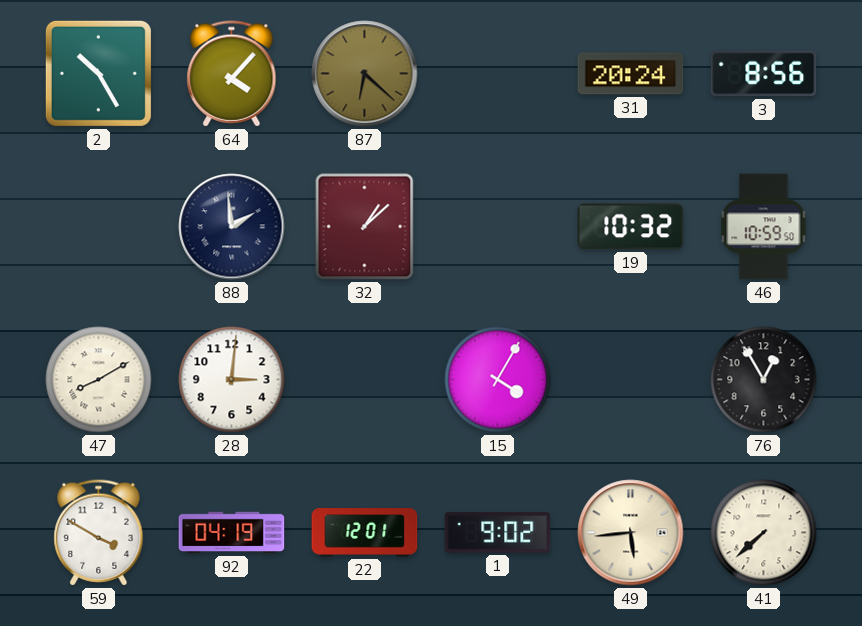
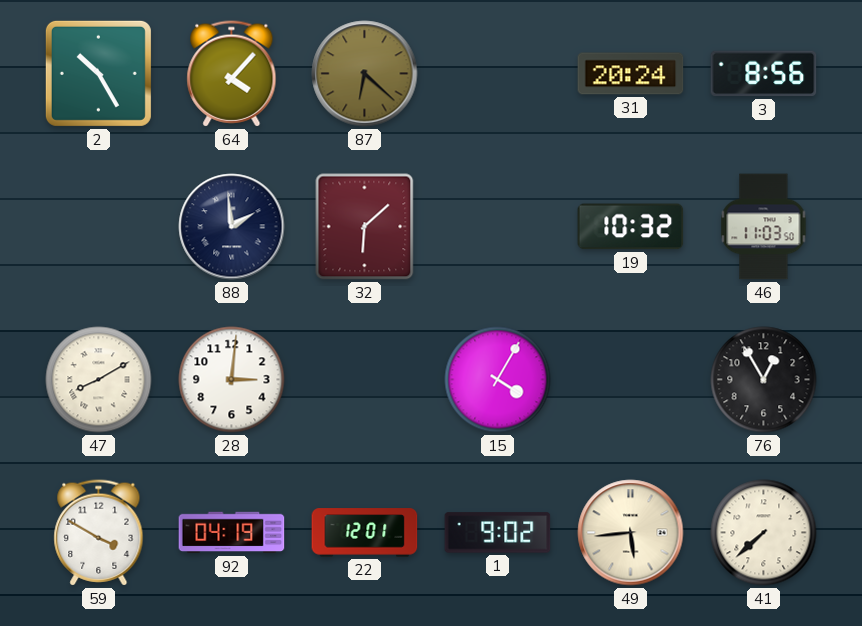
32: 1:08 -> 6:08 (365, 227)
46: 10:59 -> 11:03 (764, 227)
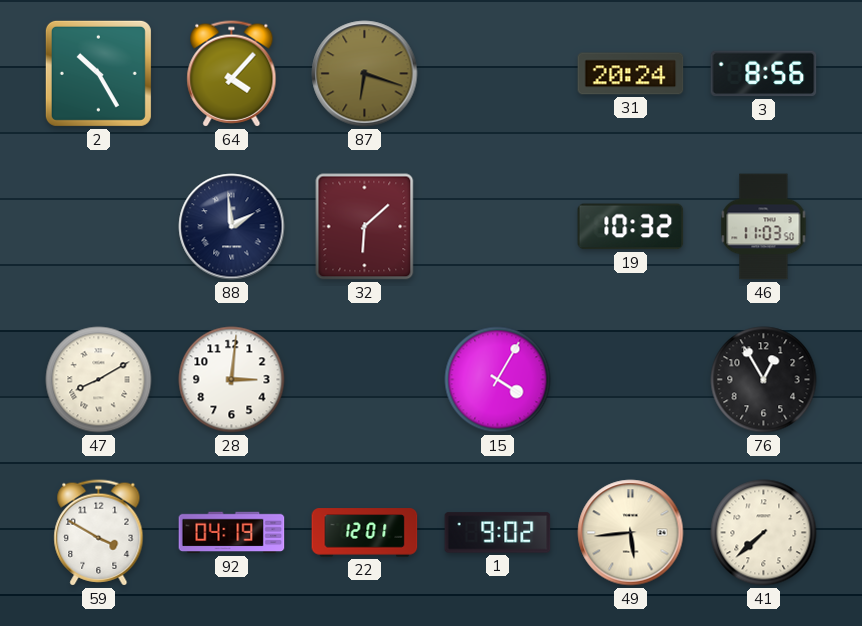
87: 6:22 -> 6:18 (365, 74)
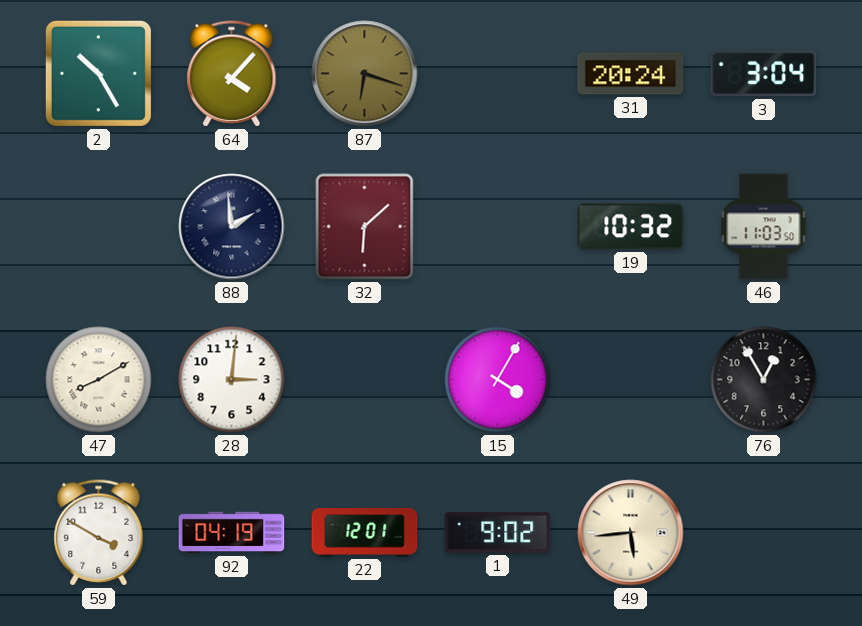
3: 8:56 -> 3:04 (764, 74)
41: 7:38 -> none (764, 533)
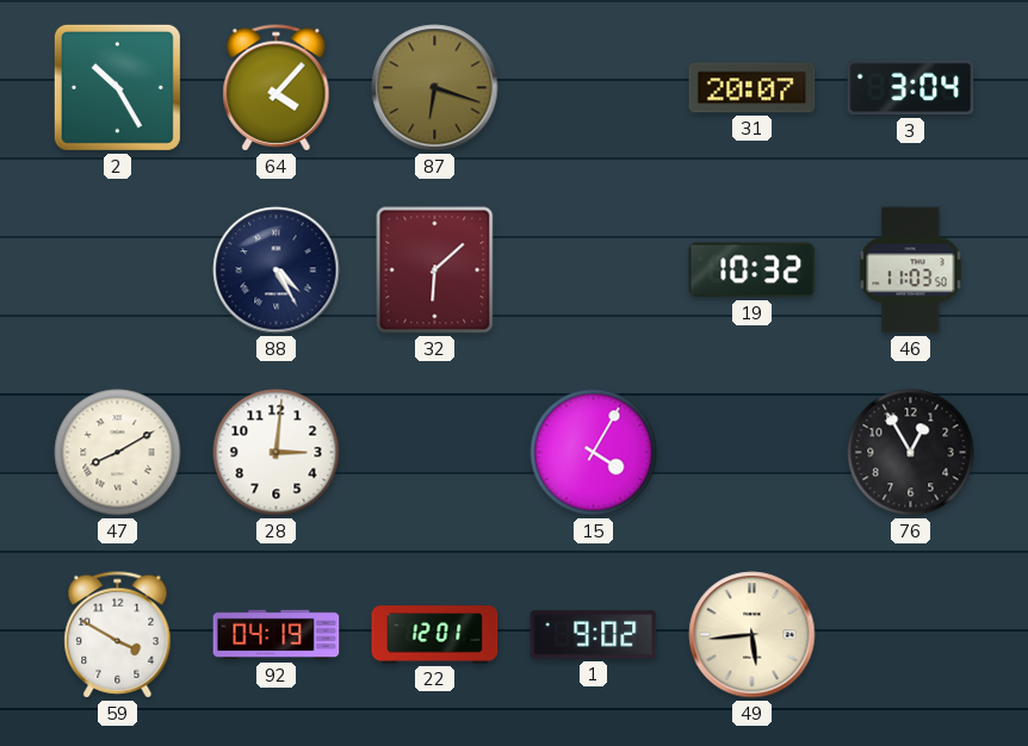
31: 20:24 -> 20:07 (753, 88)
88: 1:59 -> 4:25 (277, 271)
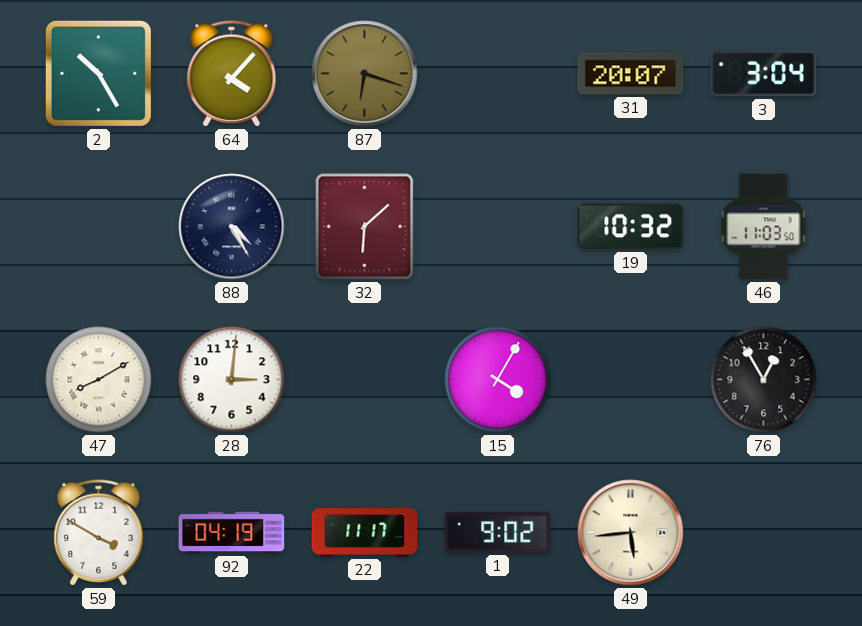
22: 12:01 -> 11:17 (365, 533)
